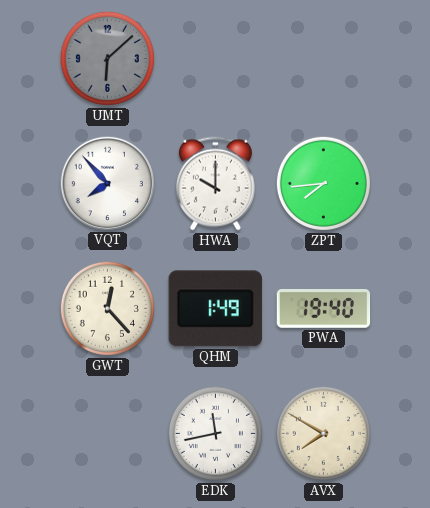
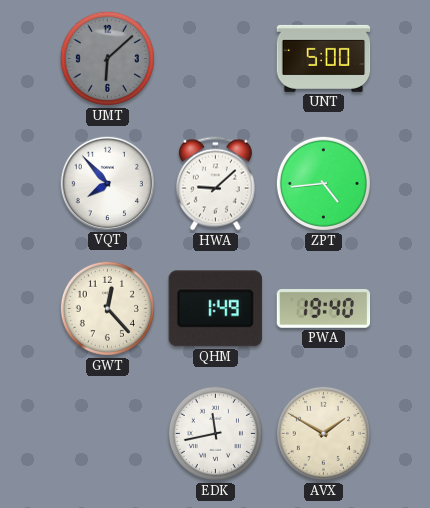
UNT: none -> 5:00 (324, 58)
HWA: 10:00 -> 9:08 (215, 184)
ZPT: 7:44 -> 4:44 (323, 183)
AVX: 7:50 -> 1:50 (323, 433)
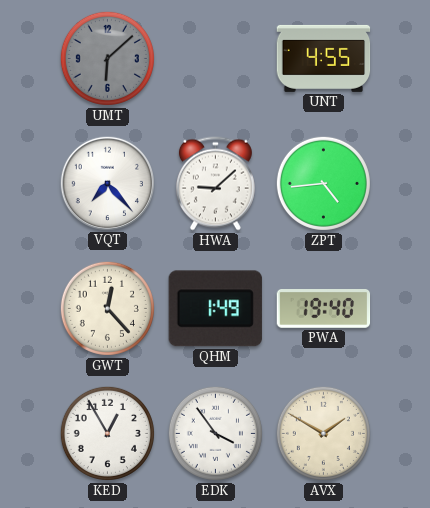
UNT: 5:00 -> 4:55 (324, 58)
VQT: 7:53 -> 7:23 (107, 183)
KED: none -> 12:55 (107, 433)
EDK: 11:43 -> 3:54 (215, 433)
